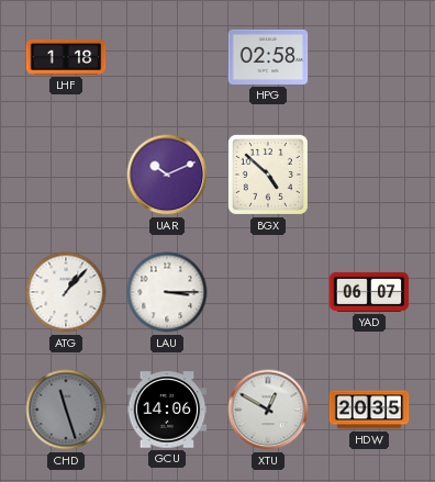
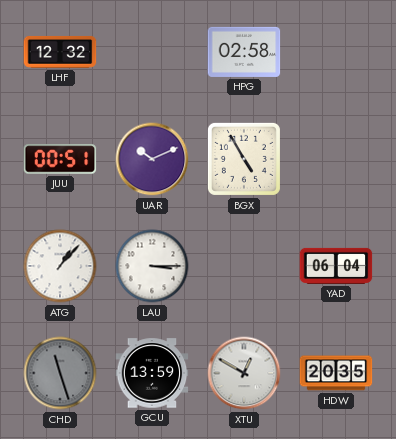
LHF: 1:18 -> 12:32 (60, 52)
JUU: none -> 00:51 (60, 159)
BGX: 4:52 -> 4:55 (244, 159)
YAD: 06:07 -> 06:04 (336, 266)
GCU: 14:06 -> 13:59 (152, 373)
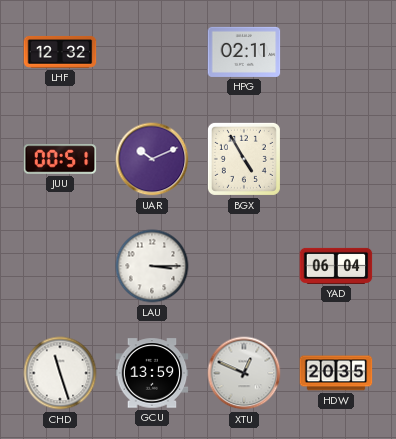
HPG: 02:58 -> 02:11 (244, 52)
ATG: 1:07 -> none (60, 266)
CHD dial: grey -> white (60, 373)
XTU: 12:50 -> 12:49 (244, 373)
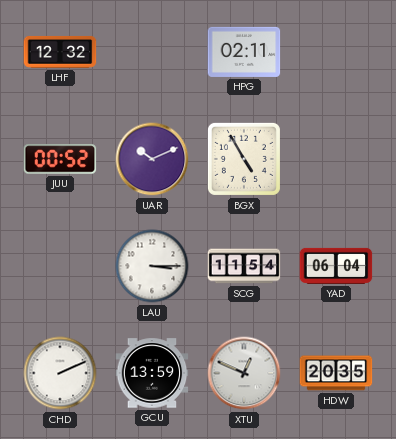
JUU: 00:51 -> 00:52 (60, 159)
SCG: none -> 11:54 (244, 266)
CHD: 11:27 -> 2:11 (60, 373)
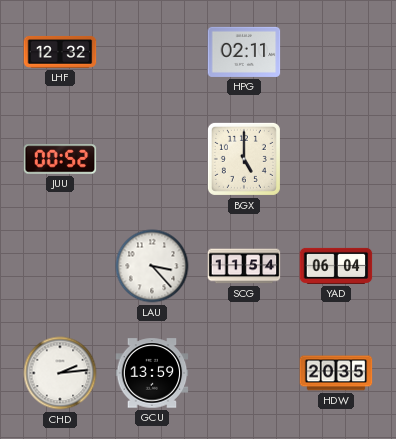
UAR: 10:11 -> none (152, 159)
BGX: 4:55 -> 5:00 (244, 159)
LAU: 3:15 -> 3:23 (152, 266)
CHD: 2:11 -> 2:14 (60, 373)
XTU: 12:49 -> none (244, 373)
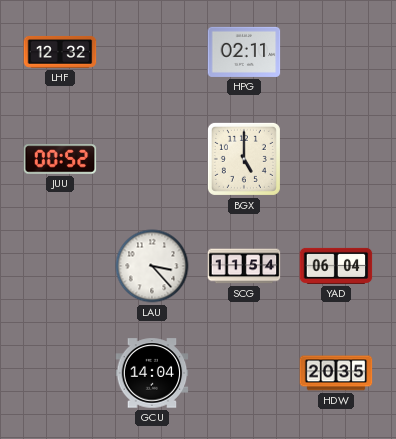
CHD: 2:14 -> none (60, 373)
GCU: 13:59 -> 14:04 (152, 373)
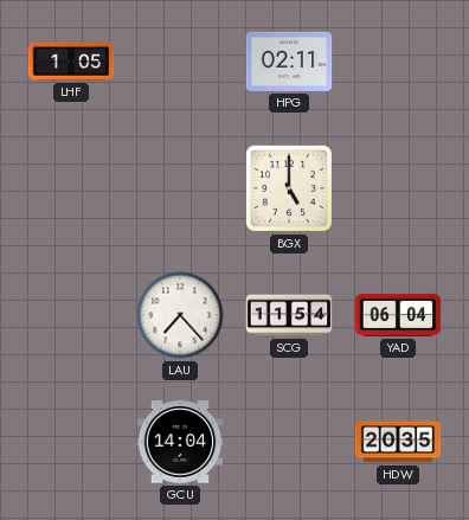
LHF: 12:32 -> 1:05 (71, 62)
JUU: 00:52 -> none (60, 159)
LAU: 3:23 -> 7:23 (180, 315)
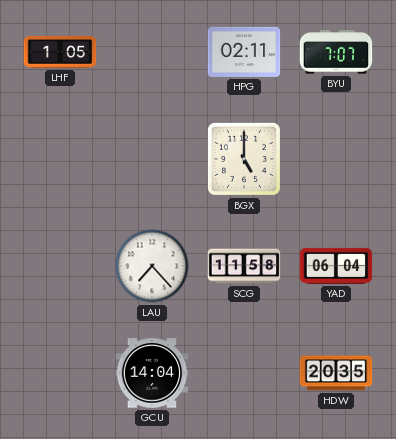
BYU: none -> 7:07 (336, 52)
SCG: 11:54 -> 11:58 (244, 266)
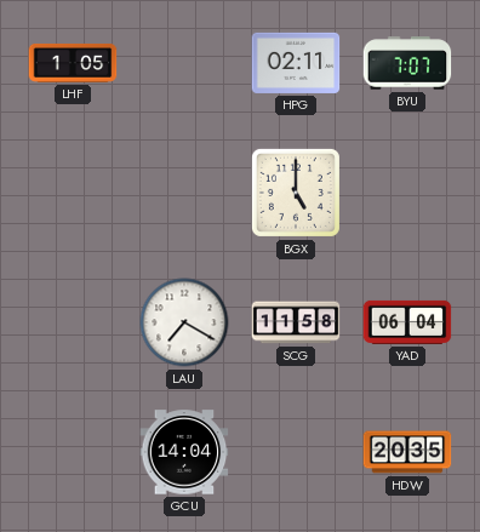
LAU: 7:23 -> 7:20 (184, 322)
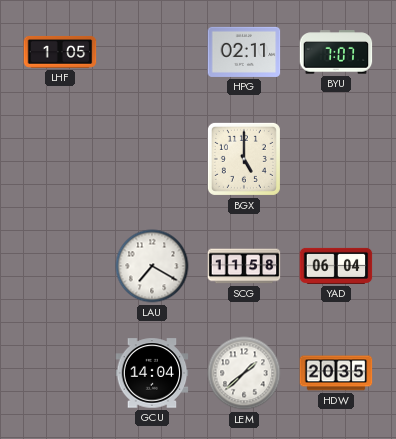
LEM: none -> 1:38 (244, 373)
